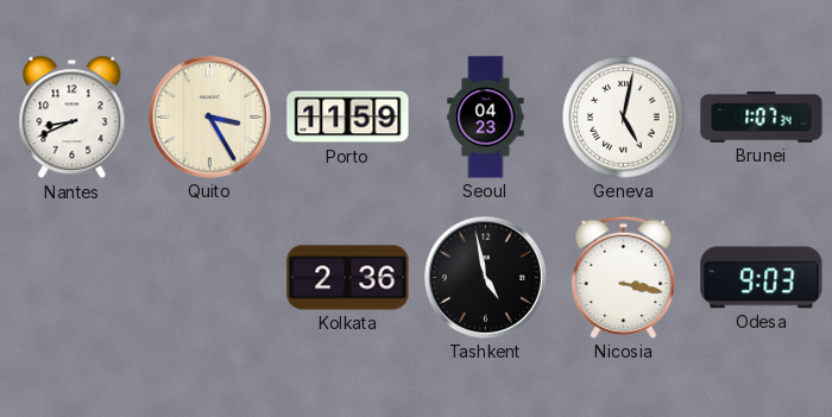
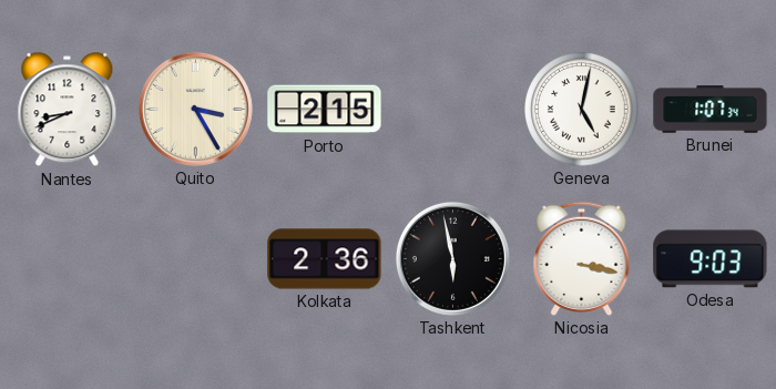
Porto: 11:59 -> 2:15 (325, 110)
Seoul: 04:23 -> none (486, 118)
Tashkent: 4:58 -> 5:58 (452, 258)
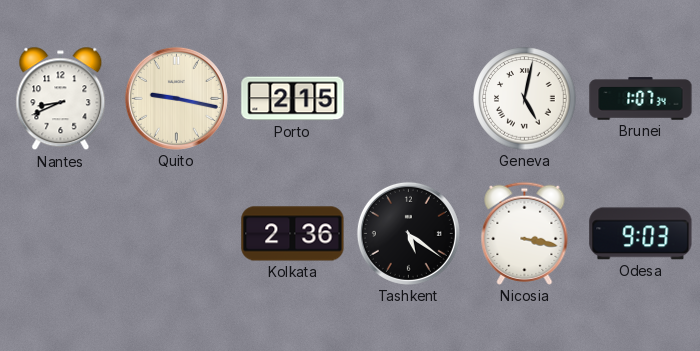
Quito: 3:25 -> 9:17 (176, 98)
Tashkent: 5:58 -> 5:21 (408, 233)
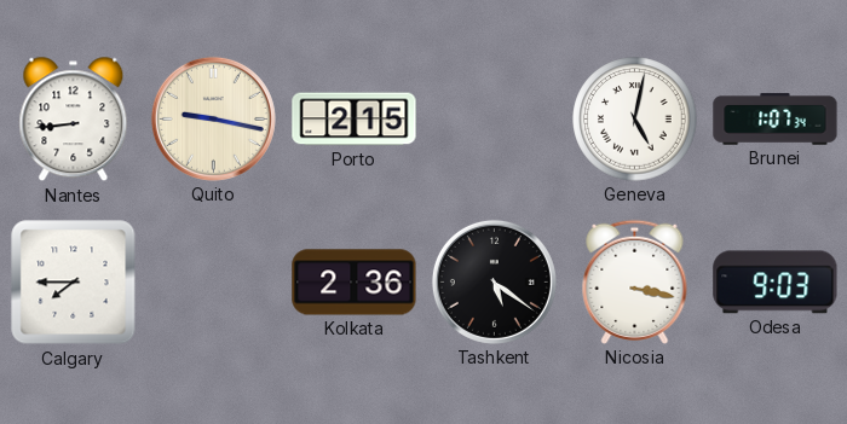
Nantes: 8:41 -> 8:44 (74, 120)
Calgary: none -> 7:45 (74, 283)
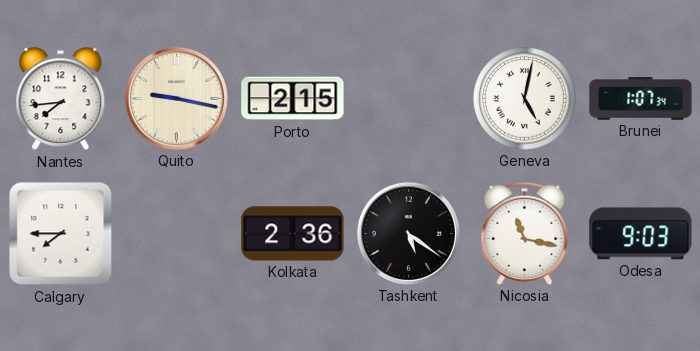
Nantes: 8:44 -> 7:44 (61, 99)
Nicosia: 3:17 -> 11:17 (525, 233)
